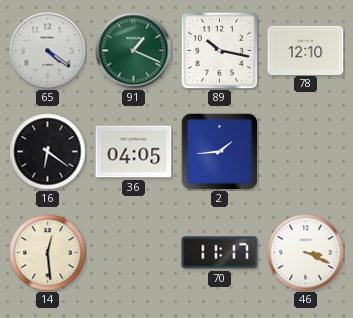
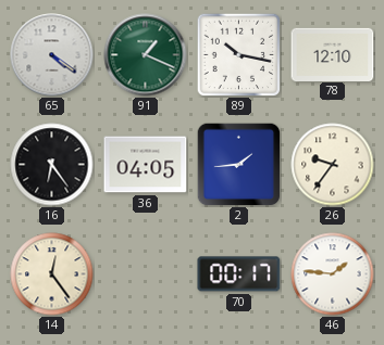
16: 6:21 -> 6:24 (52, 165)
26: none -> 9:36 (333, 165)
14: 12:29 -> 12:24 (52, 274)
70: 11:17 -> 00:17 (239, 274)
46: 3:19 -> 1:46 (333, 274)
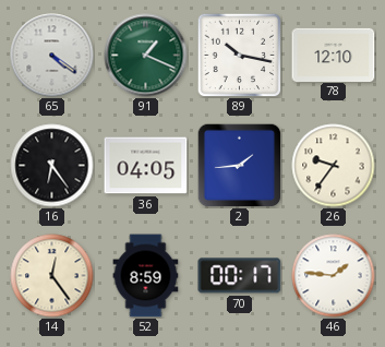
52: none -> 8:59 (146, 276)
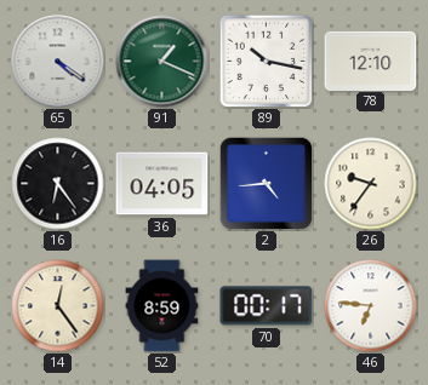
2: 1:44 -> 4:44 (266, 183)
46: 1:46 -> 6:46 (371, 306)
